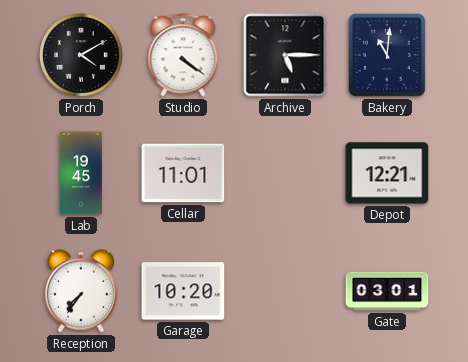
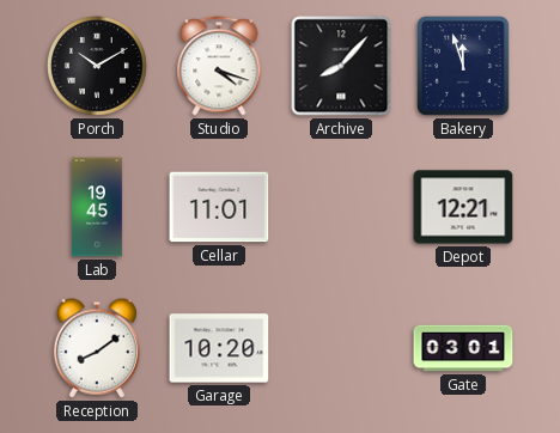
Porch: 4:10 -> 10:10 (98, 67)
Studio: 4:21 -> 4:18 (219, 66)
Archive: 5:15 -> 8:07 (341, 66)
Bakery: 11:01 -> 11:57 (464, 67)
Reception: 7:36 -> 8:09 (97, 348)
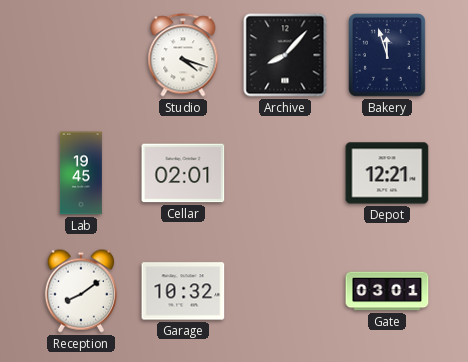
Porch: 10:10 -> none (98, 67)
Cellar: 11:01 -> 02:01 (183, 173)
Garage: 10:20 -> 10:32 (183, 291)
